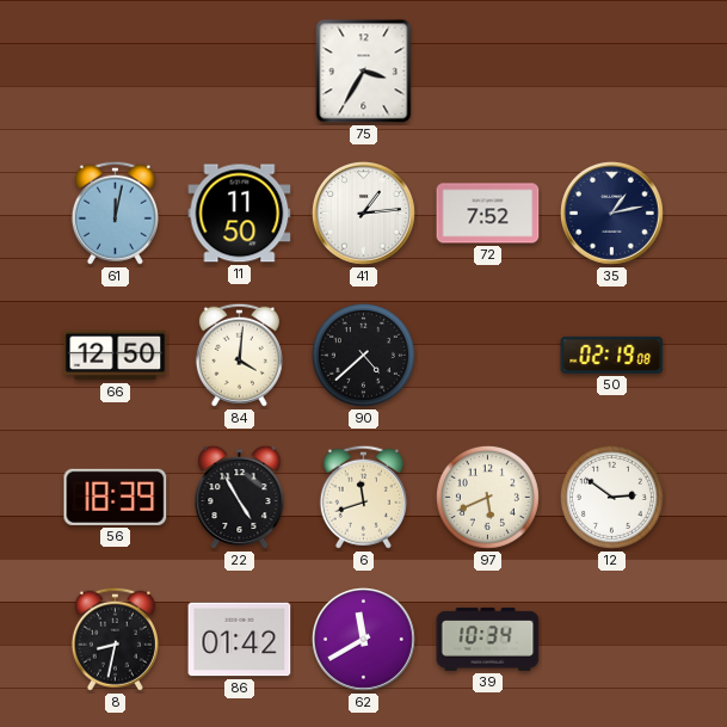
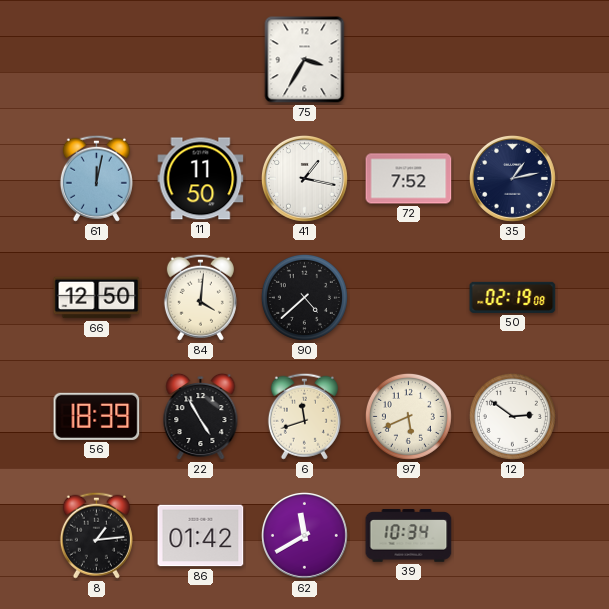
41: 1:14 -> 1:17 (304, 178)
8: 8:32 -> 1:14 (96, 535)
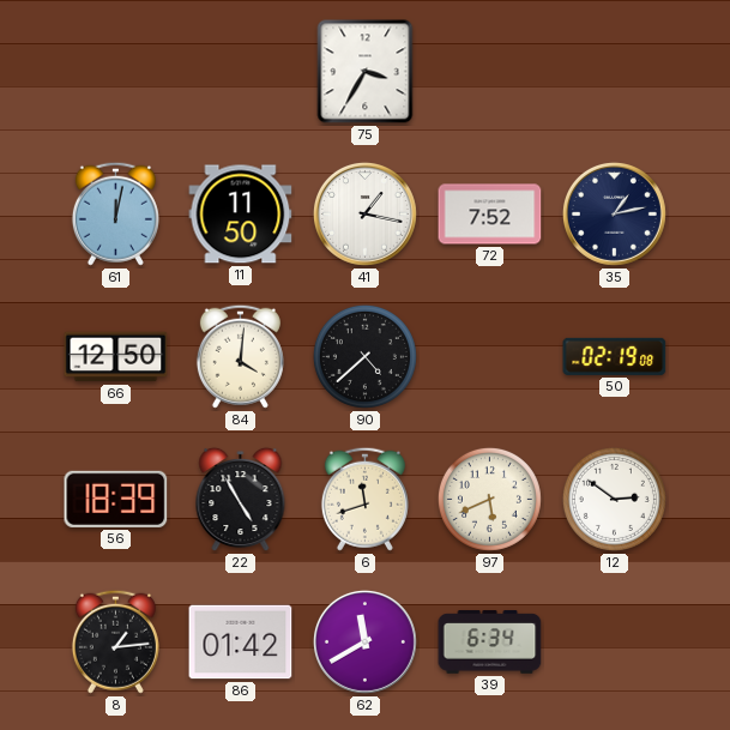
39: 10:34 -> 6:34 (490, 642)
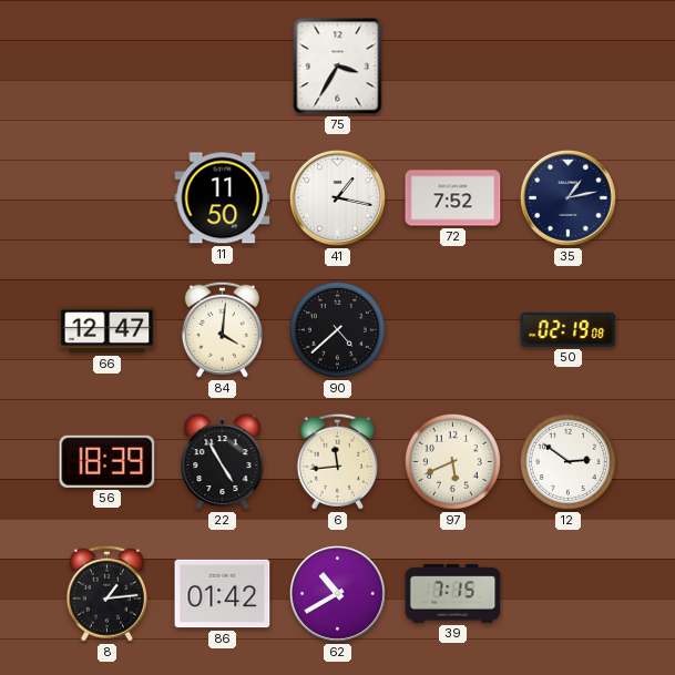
61: 12:02 -> none (115, 213)
66: 12:50 -> 12:47 (108, 330)
6: 11:42 -> 11:44 (337, 461)
62: 11:40 -> 10:40 (337, 593)
39: 6:34 -> 7:15 (453, 594)
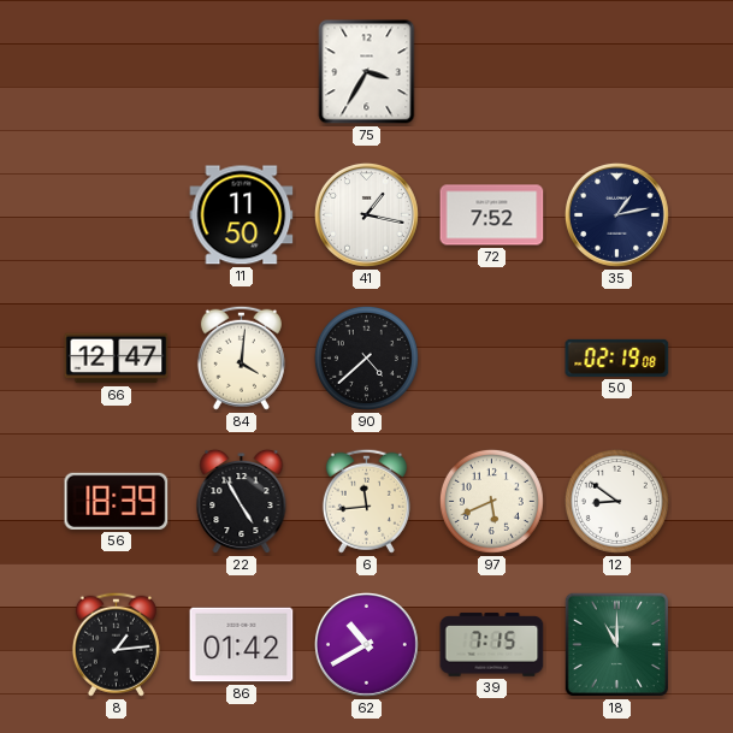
12: 2:51 -> 8:51 (616, 501)
18: none -> 11:00 (616, 644)
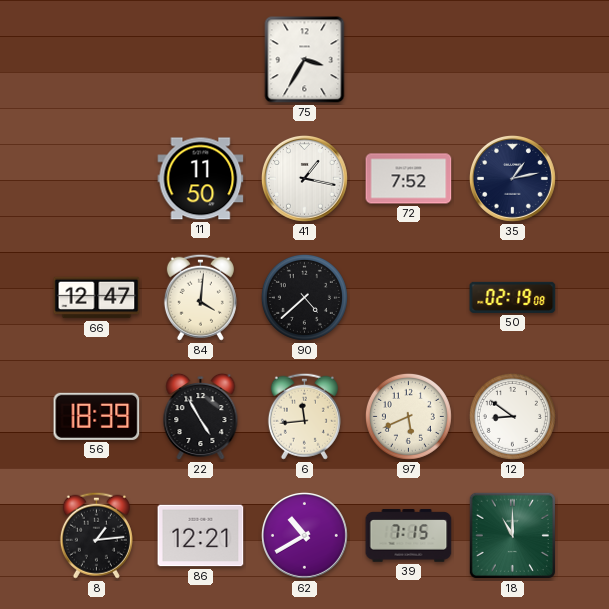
86: 01:42 -> 12:21 (201, 536)
